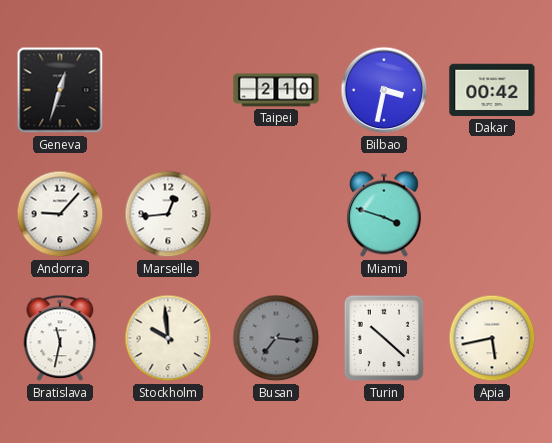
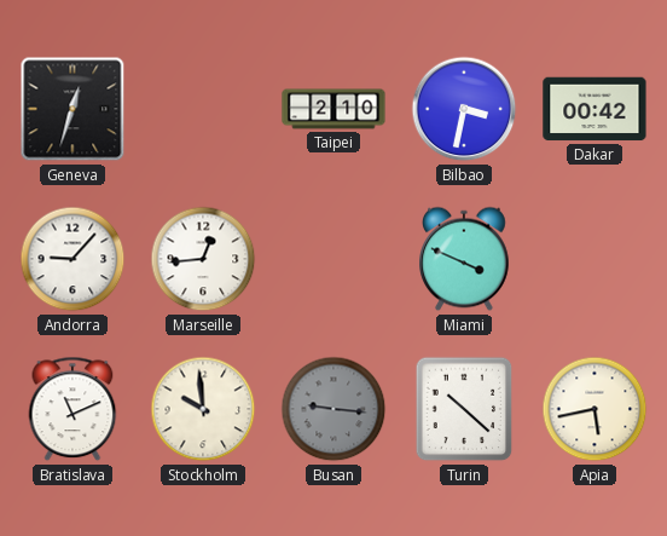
Miami: 3:48 -> 3:49 (465, 259)
Bratislava: 11:32 -> 11:11 (72, 409)
Busan: 7:16 -> 9:16 (333, 409)
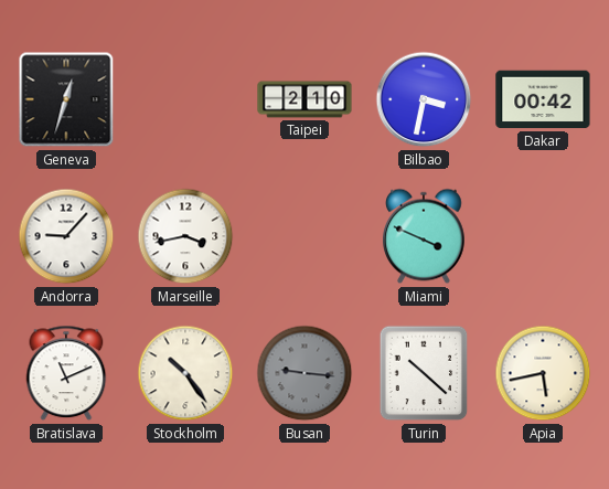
Marseille: 12:44 -> 3:43 (185, 236)
Stockholm: 9:59 -> 10:24 (185, 373)
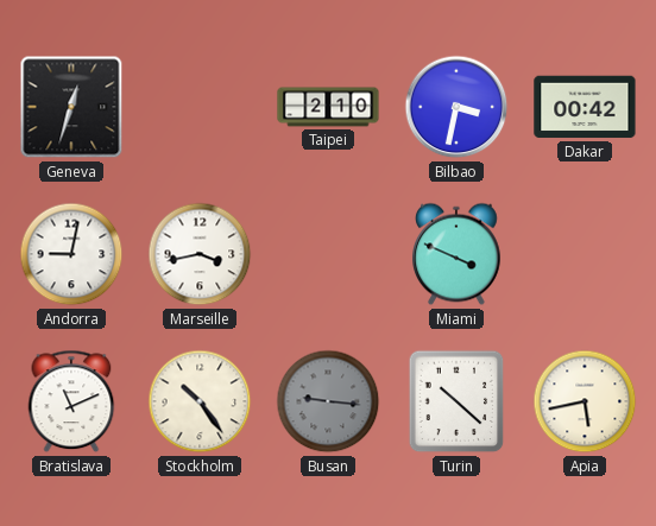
Andorra: 9:07 -> 9:02 (71, 254)
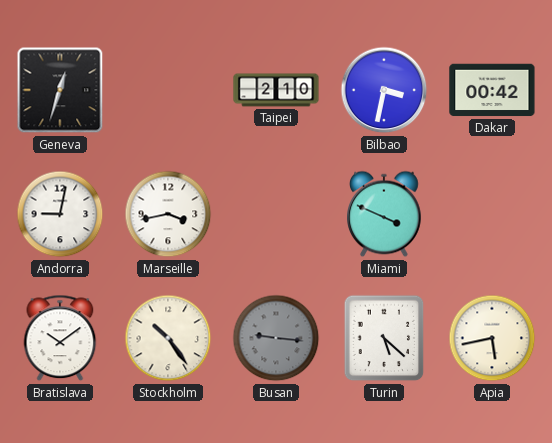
Bratislava: 11:11 -> 10:09 (60, 338)
Turin: 10:22 -> 5:22 (384, 338)
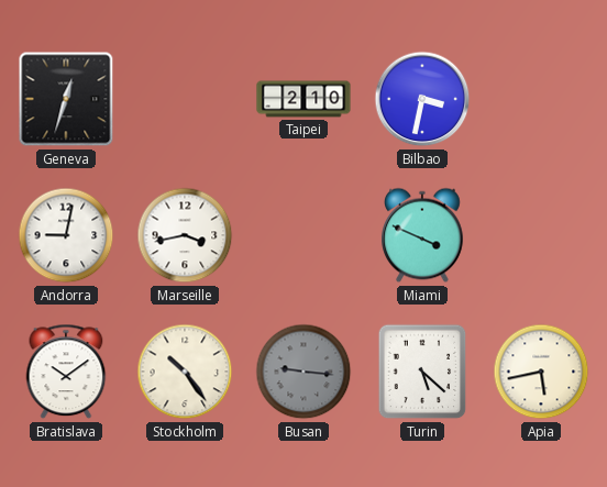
Dakar: 00:42 -> none (492, 90)
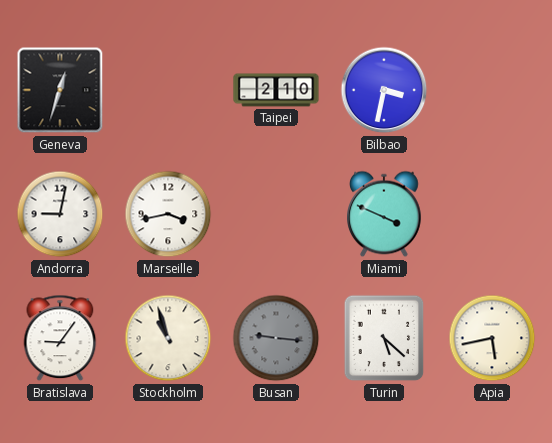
Bratislava: 10:09 -> 9:06 (60, 338)
Stockholm: 10:24 -> 10:57 (168, 338)
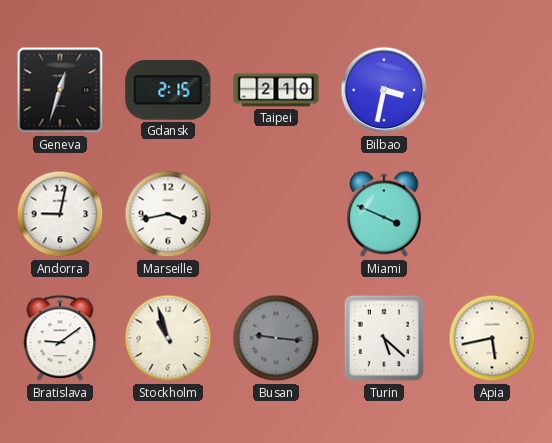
Gdansk: none -> 2:15 (168, 91)
Bratislava: 9:06 -> 9:09 (60, 338)
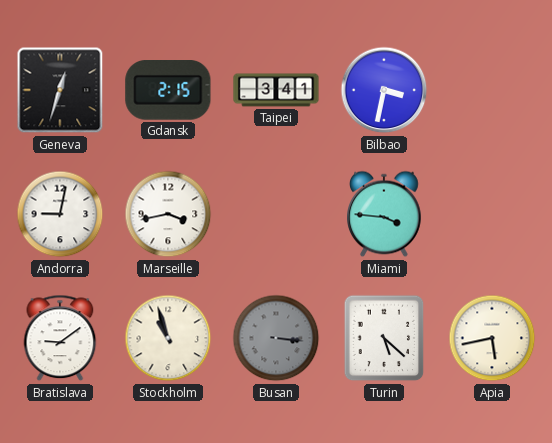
Taipei: 2:10 -> 3:41 (276, 90)
Miami: 3:49 -> 3:46 (385, 214)
Busan: 9:16 -> 3:16 (276, 338)
